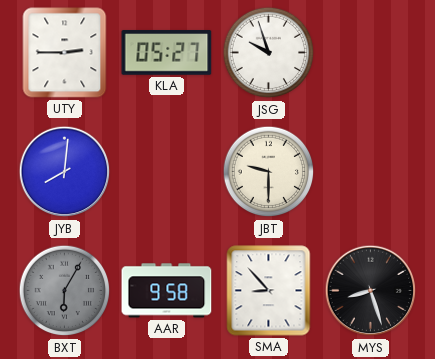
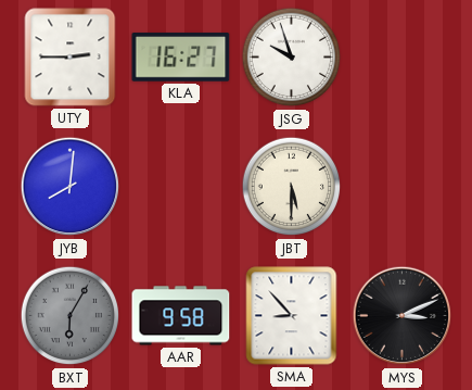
KLA: 05:27 -> 16:27 (181, 58)
JBT: 9:30 -> 5:30 (292, 187)
MYS: 8:27 -> 3:11 (403, 316)
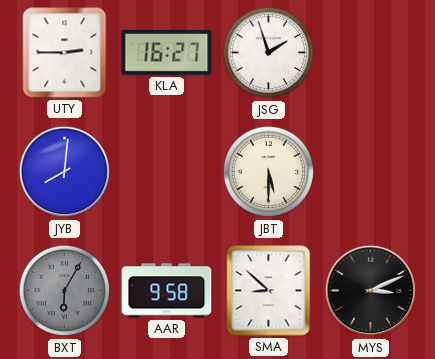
JSG: 9:57 -> 1:57 (269, 53)
SMA: 8:53 -> 8:52 (269, 291)
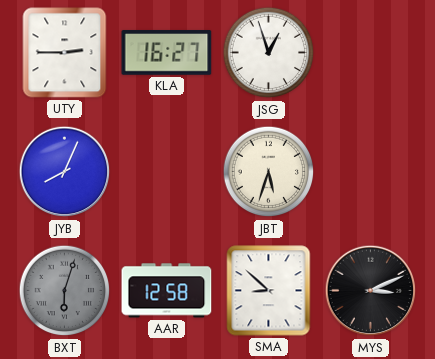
JSG: 1:57 -> 12:57 (269, 53)
JYB: 8:01 -> 8:04 (65, 172)
JBT: 5:30 -> 5:33 (269, 172)
BXT: 6:05 -> 6:03 (65, 291)
AAR: 9:58 -> 12:58 (167, 291)
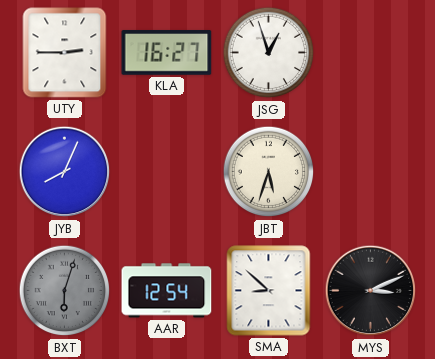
AAR: 12:58 -> 12:54 (167, 291)
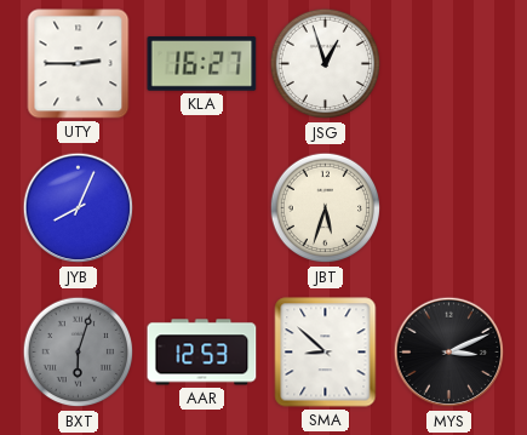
AAR: 12:54 -> 12:53 (202, 353)
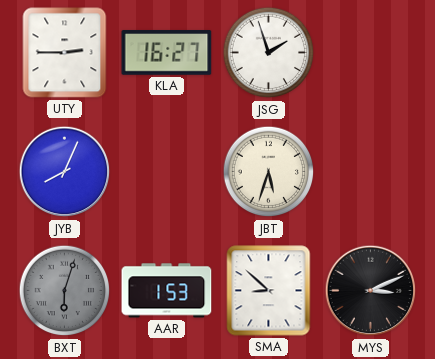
JSG: 12:57 -> 1:57 (269, 53)
AAR: 12:53 -> 1:53 (167, 291)
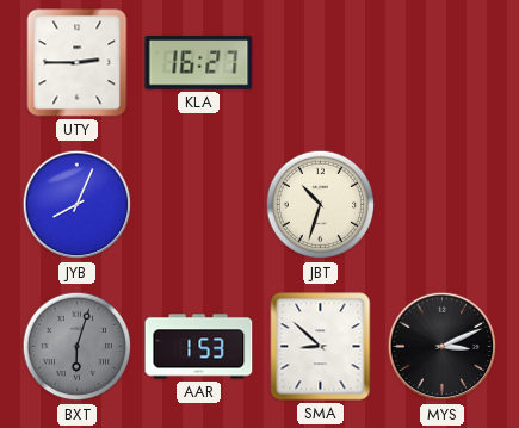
JSG: 1:57 -> none (269, 53)
JBT: 5:33 -> 10:33 (321, 205)
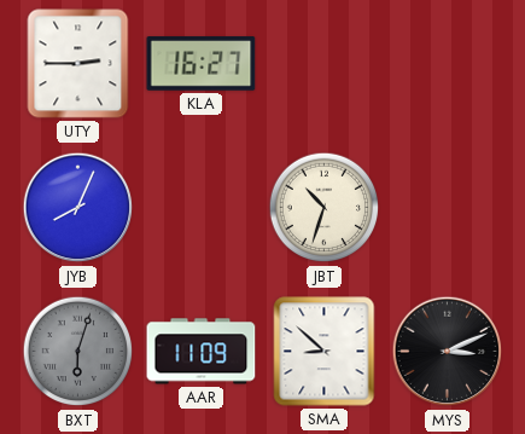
AAR: 1:53 -> 11:09 (202, 352)
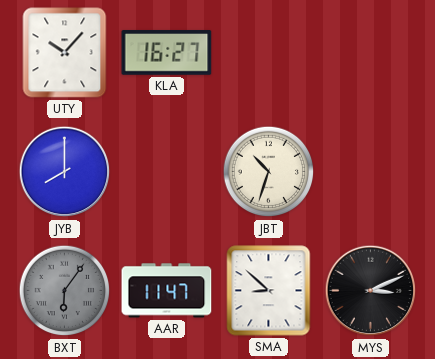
UTY: 2:45 -> 10:07 (65, 53)
JYB: 8:04 -> 8:00 (65, 172)
BXT: 6:03 -> 6:06 (65, 291)
AAR: 11:09 -> 11:47 (167, 291)
